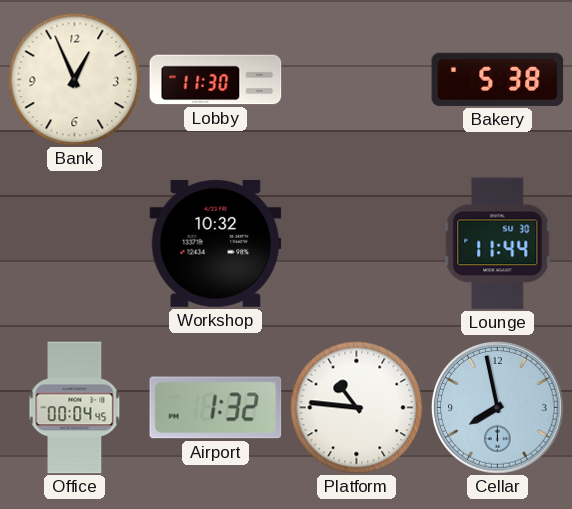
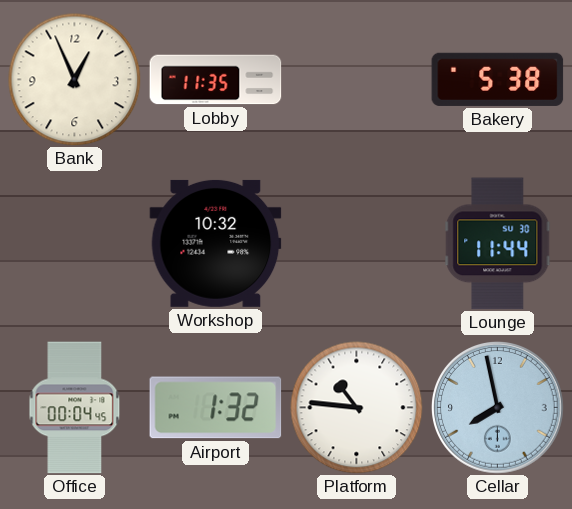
Lobby: 11:30 -> 11:35 (216, 80)
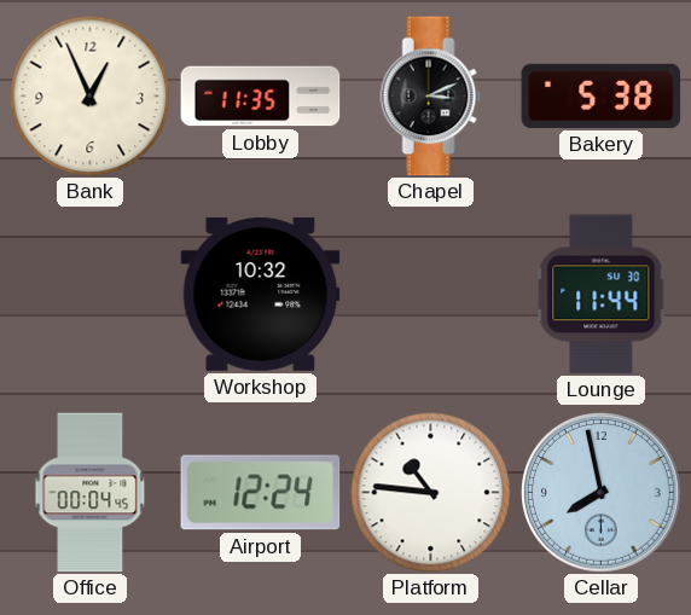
Chapel: none -> 3:11 (431, 97)
Airport: 1:32 -> 12:24 (261, 493)
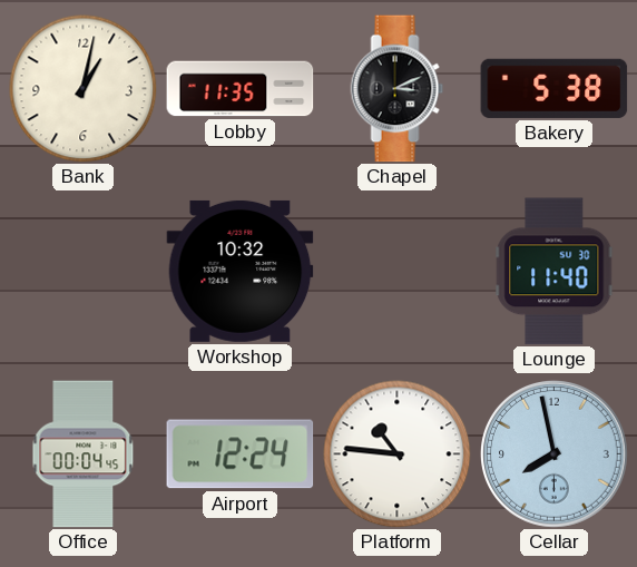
Bank: 12:56 -> 1:02 (84, 89)
Lounge: 11:44 -> 11:40 (555, 272)
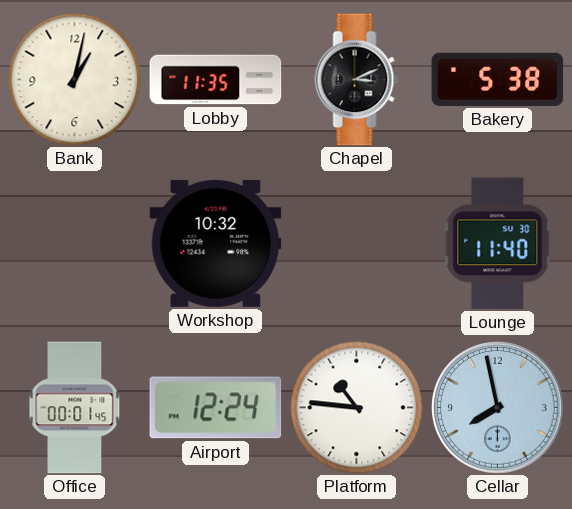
Office: 00:04 -> 00:01 (75, 408)
